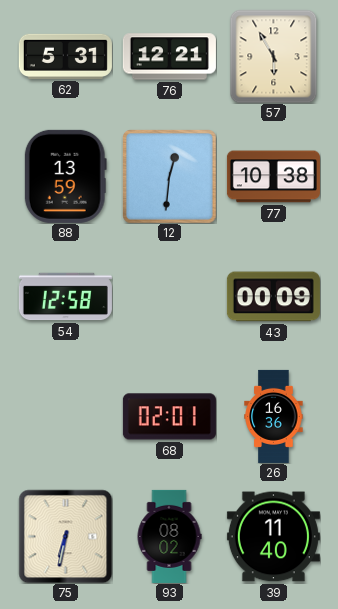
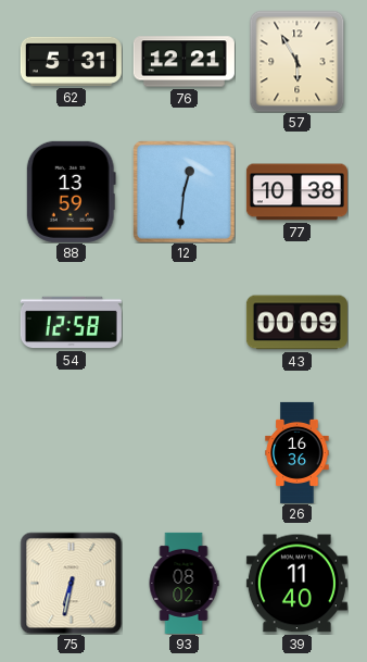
68: 02:01 -> none (169, 417)
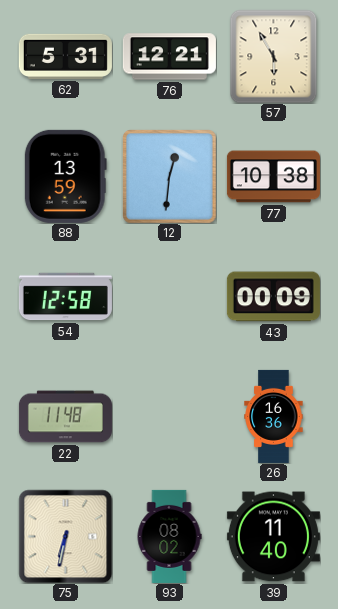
22: none -> 11:48 (65, 417)
